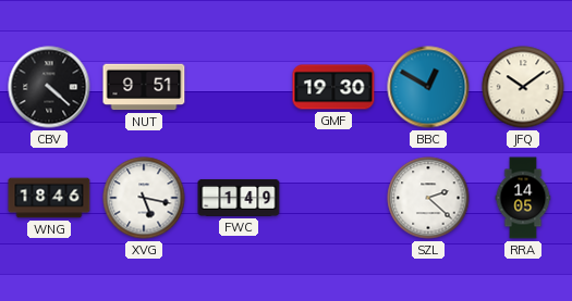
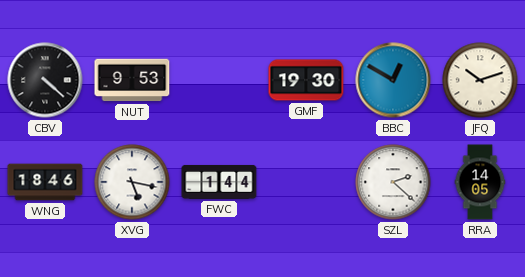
NUT: 9:51 -> 9:53 (132, 80)
JFQ: 10:09 -> 10:12 (480, 80)
FWC: 1:49 -> 1:44 (219, 182)
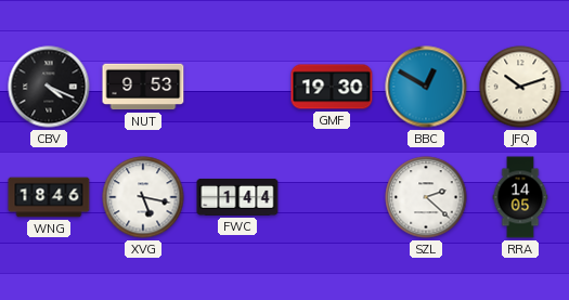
CBV: 4:22 -> 4:19 (49, 87)
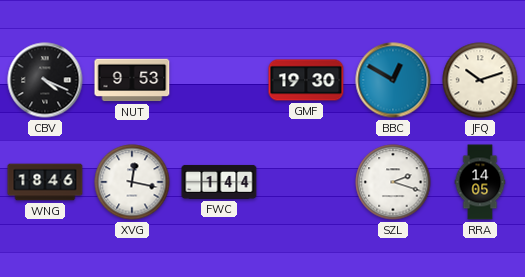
XVG: 5:17 -> 12:17 (132, 182)
SZL: 2:22 -> 2:18 (393, 182)
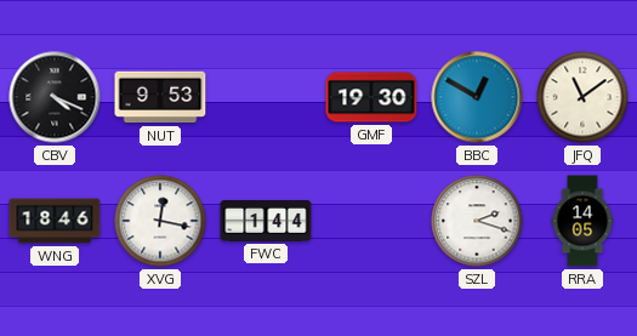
JFQ: 10:12 -> 11:09 (582, 97)
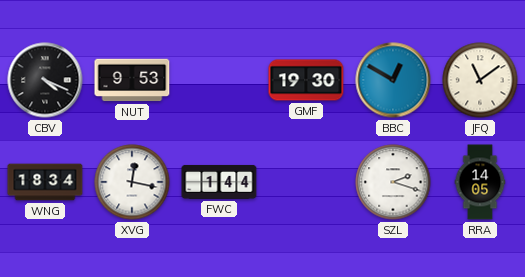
WNG: 18:46 -> 18:34 (45, 182)
